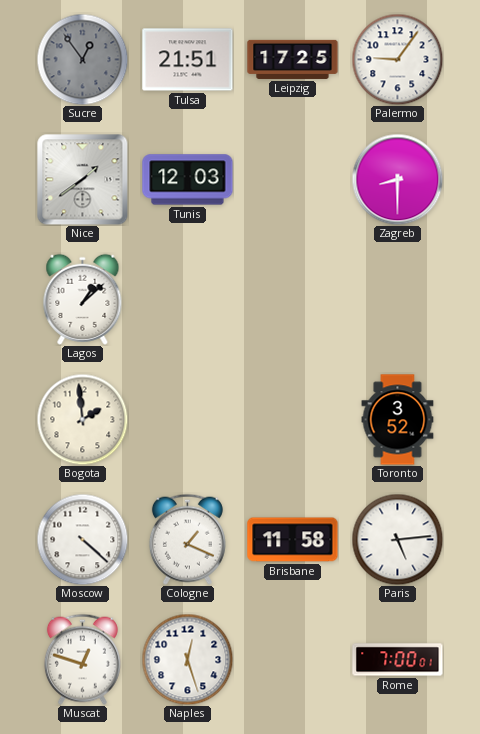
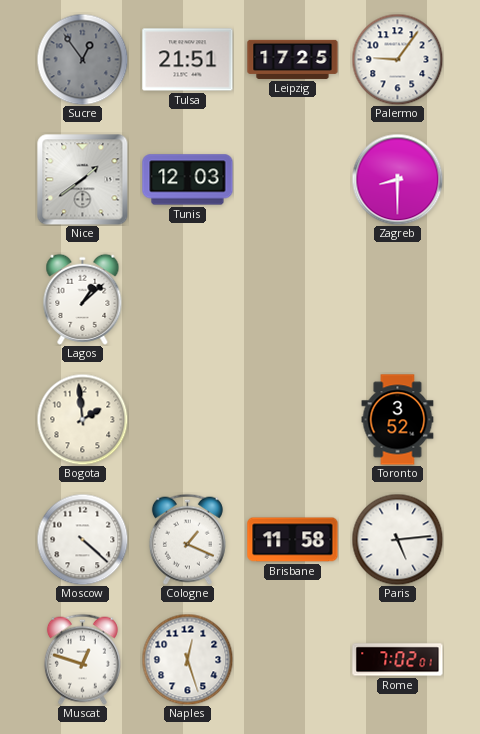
Rome: 7:00 -> 7:02 (398, 660)
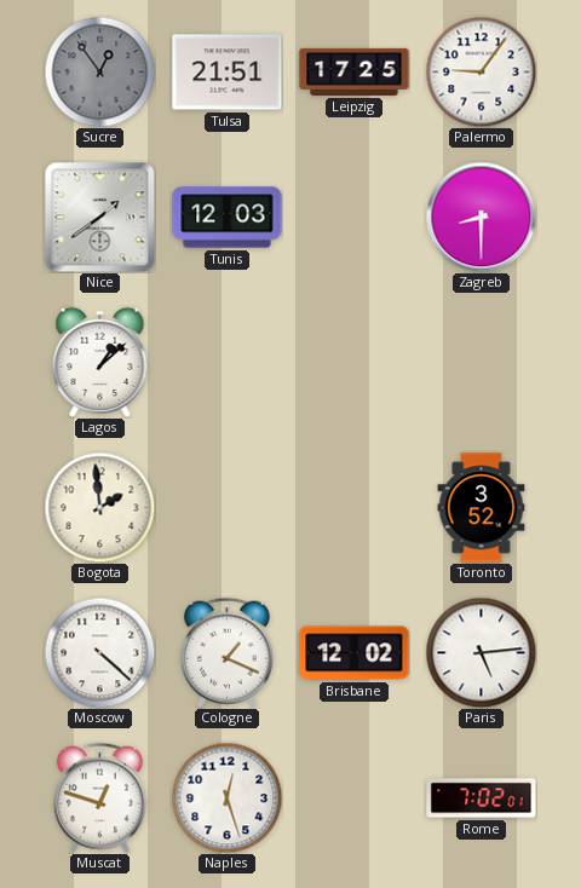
Brisbane: 11:58 -> 12:02 (355, 653)
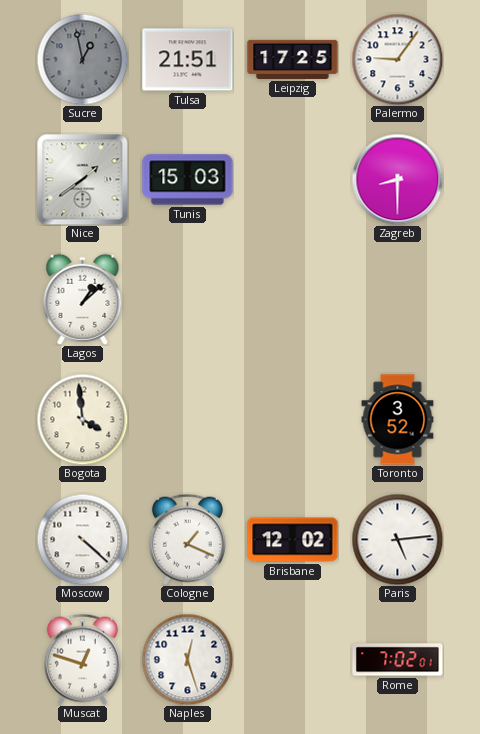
Sucre: 12:54 -> 12:58 (82, 59)
Tunis: 12:03 -> 15:03 (188, 180)
Bogota: 1:59 -> 3:59 (82, 419)
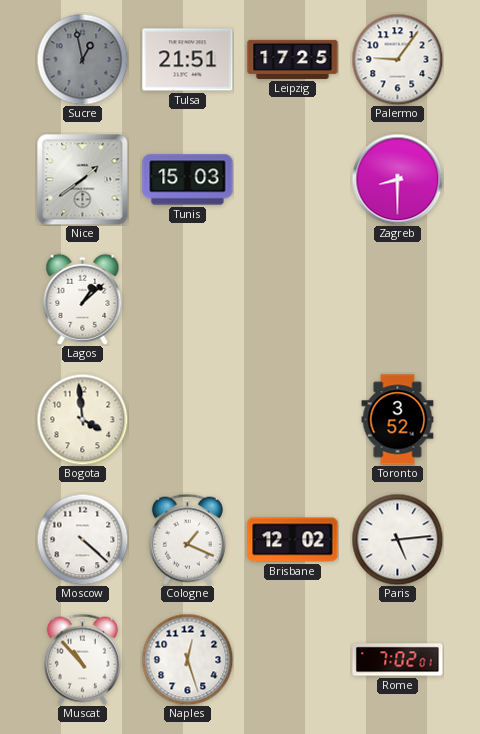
Muscat: 12:48 -> 10:53 (82, 659)
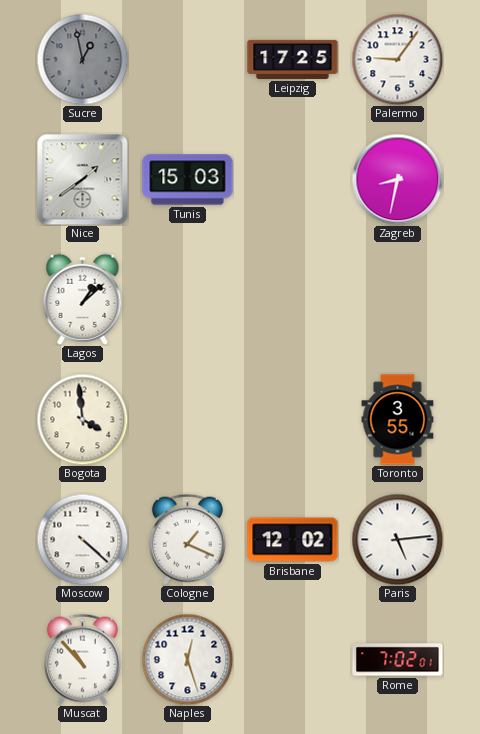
Tulsa: 21:51 -> none (188, 60)
Zagreb: 8:30 -> 8:32 (397, 179)
Toronto: 3:52 -> 3:55 (398, 420)
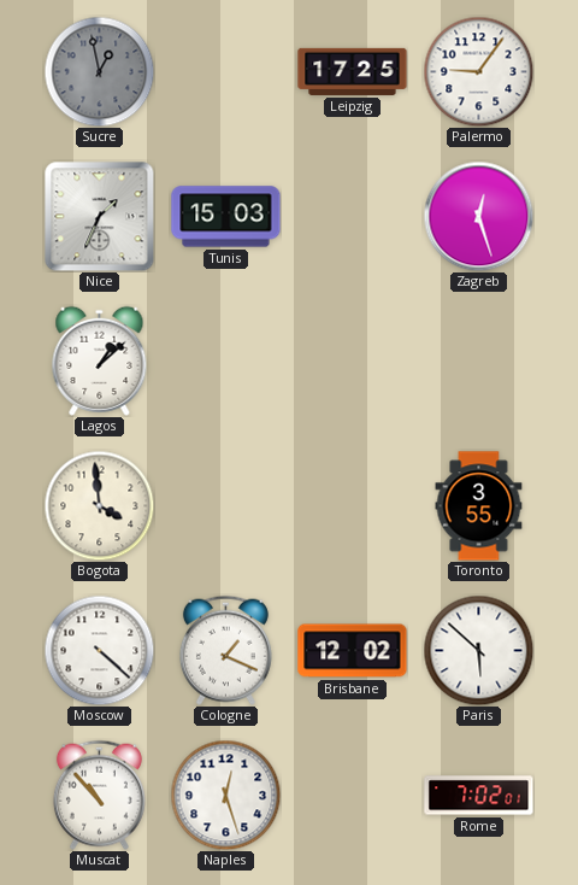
Nice: 1:39 -> 1:34 (99, 216)
Zagreb: 8:32 -> 12:27 (478, 216)
Paris: 5:14 -> 5:52 (478, 650)
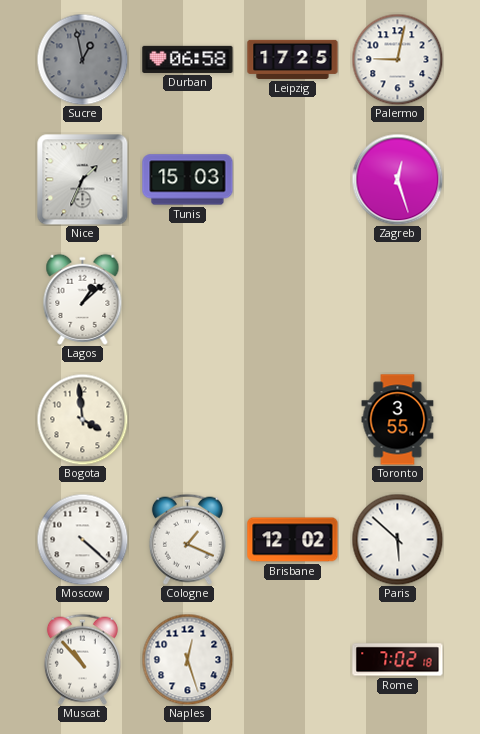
Durban: none -> 06:58 (188, 59)
Palermo: 9:06 -> 9:02 (397, 59)
Rome: 7:02:01 -> 7:02:18 (398, 660)
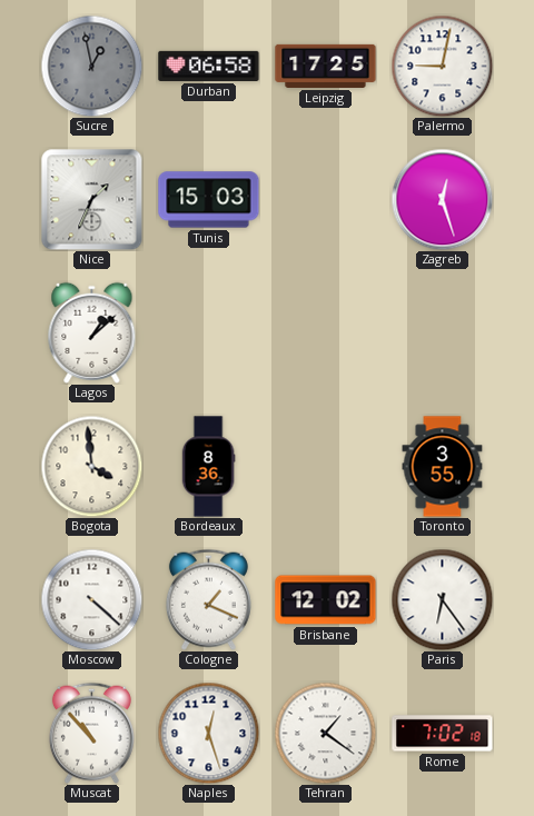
Bordeaux: none -> 8:36 (208, 467)
Paris: 5:52 -> 6:24 (442, 599)
Tehran: none -> 1:21 (325, 733)
